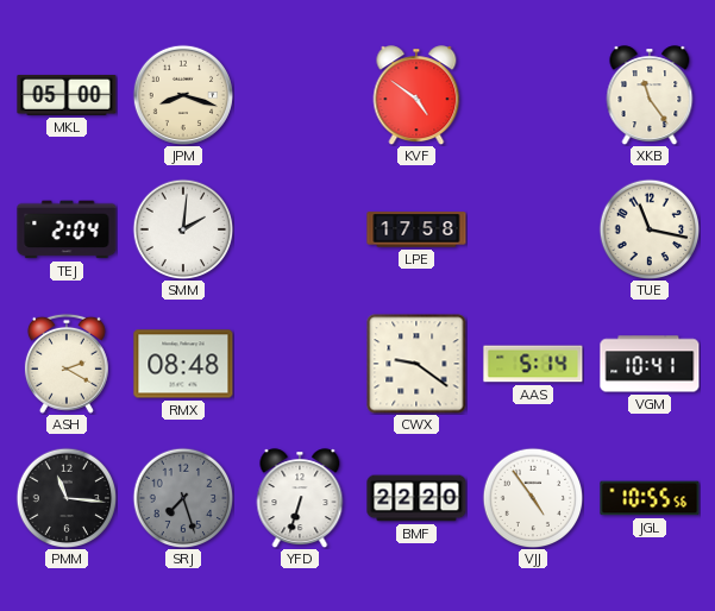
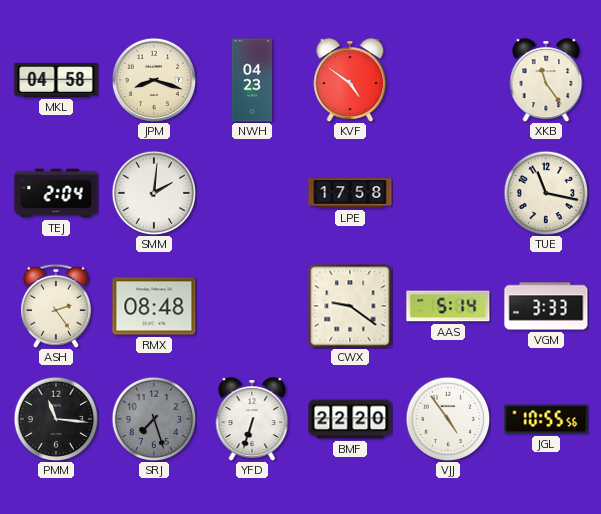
MKL: 05:00 -> 04:58 (56, 80)
NWH: none -> 04:23 (252, 80)
ASH: 2:20 -> 2:24 (56, 306)
VGM: 10:41 -> 3:33 (546, 306)
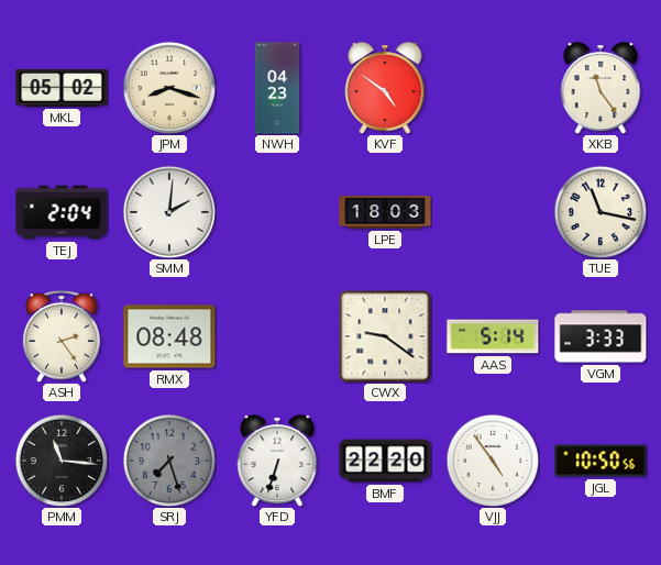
MKL: 04:58 -> 05:02 (62, 88)
LPE: 17:58 -> 18:03 (385, 212)
JGL: 10:55 -> 10:50 (601, 461)
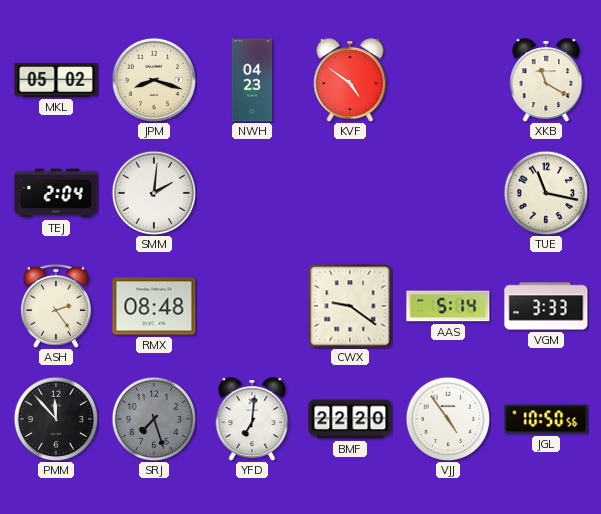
XKB: 11:24 -> 11:20 (546, 80)
LPE: 18:03 -> none (385, 212)
PMM: 11:16 -> 11:53 (56, 419)
YFD: 6:33 -> 7:01 (252, 419)
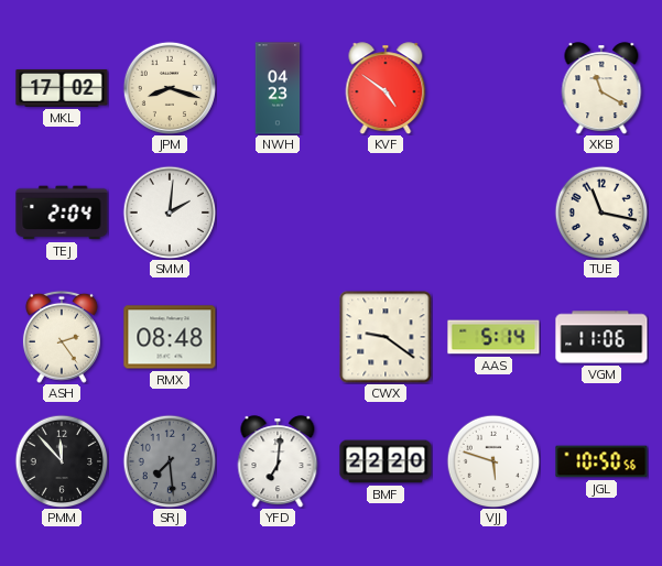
MKL: 05:02 -> 17:02 (62, 88)
VGM: 3:33 -> 11:06 (601, 337)
SRJ: 7:27 -> 7:29 (170, 461)
VJJ: 4:54 -> 5:48 (493, 461)
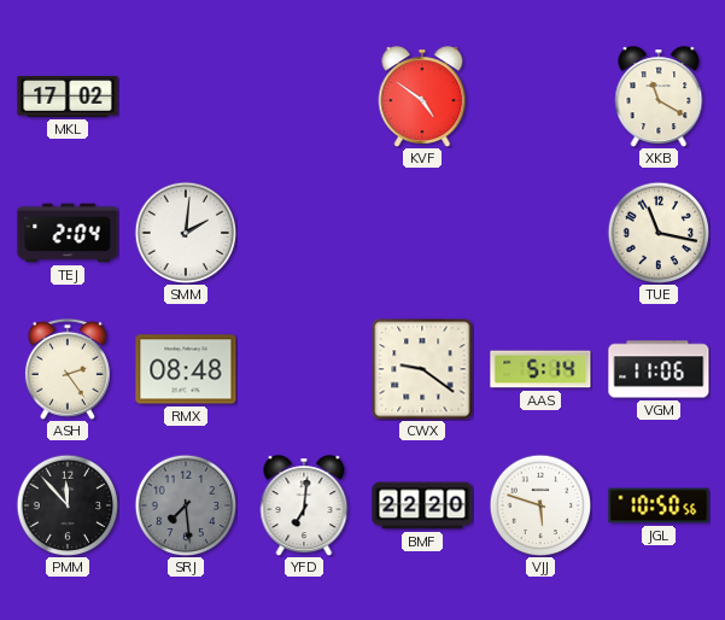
JPM: 8:18 -> none (169, 87)
NWH: 04:23 -> none (278, 88)
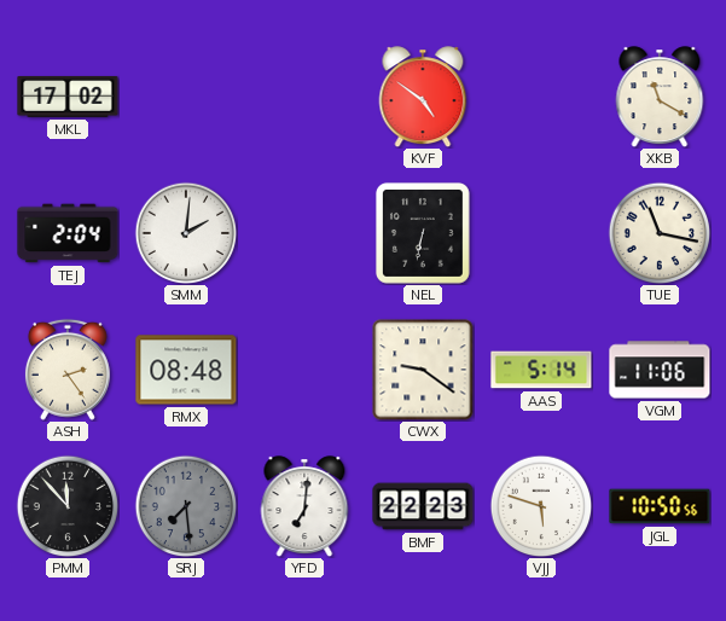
NEL: none -> 6:32 (423, 233)
BMF: 22:20 -> 22:23 (423, 506)
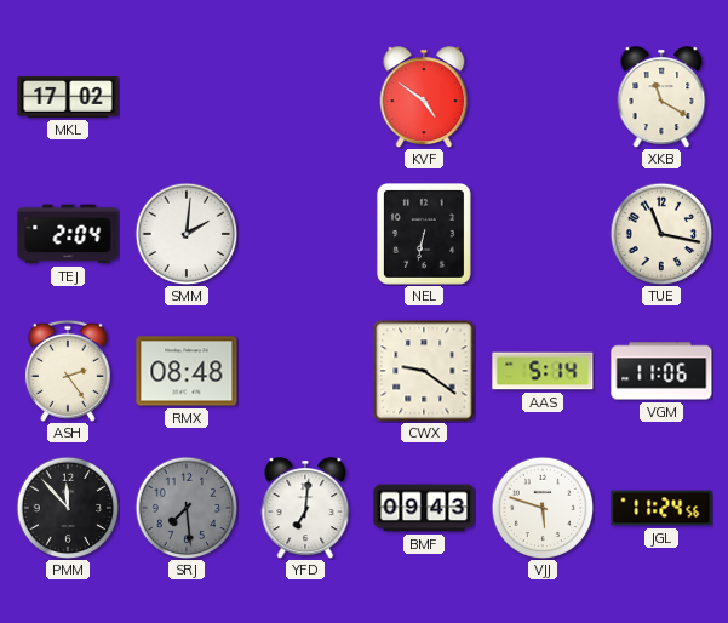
BMF: 22:23 -> 09:43 (424, 508)
JGL: 10:50 -> 11:24 (661, 508)
